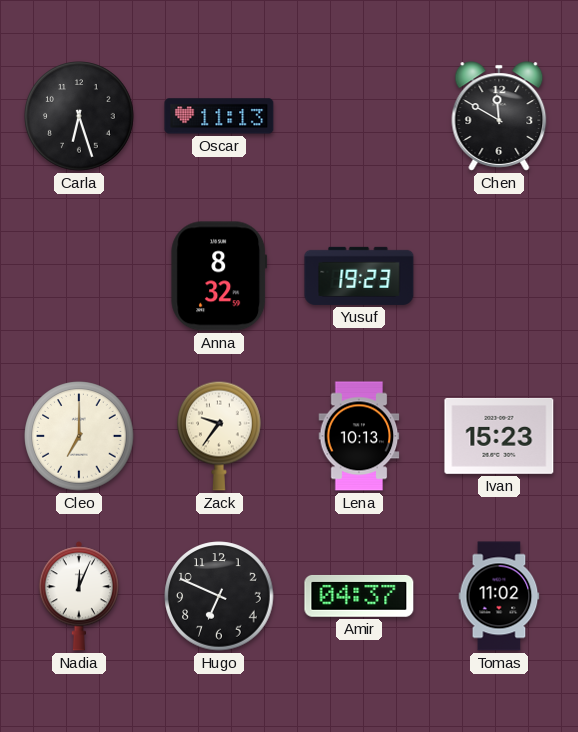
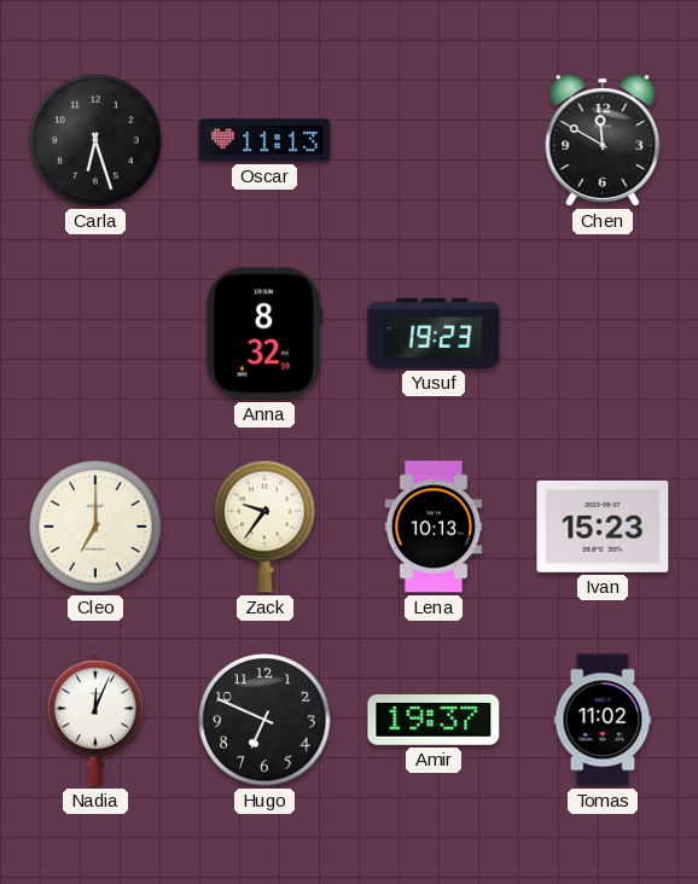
Amir: 04:37 -> 19:37 (434, 720)
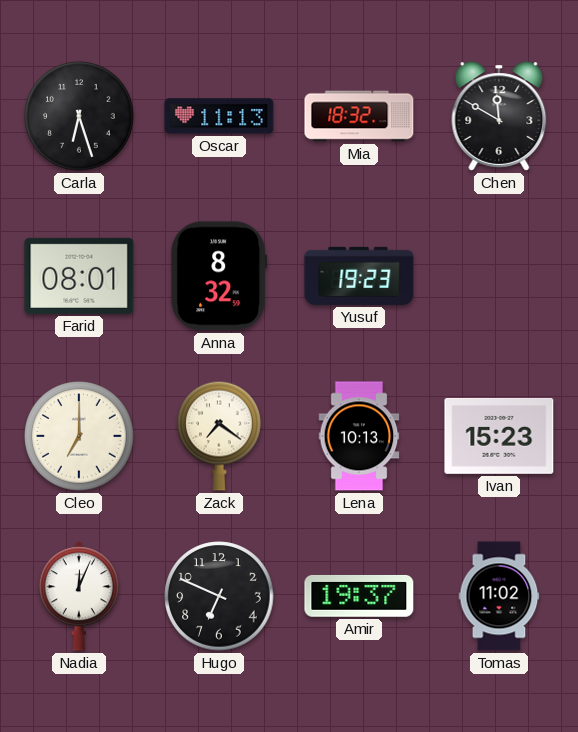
Mia: none -> 18:32 (359, 116)
Farid: none -> 08:01 (79, 276)
Zack: 9:36 -> 7:21 (220, 436)
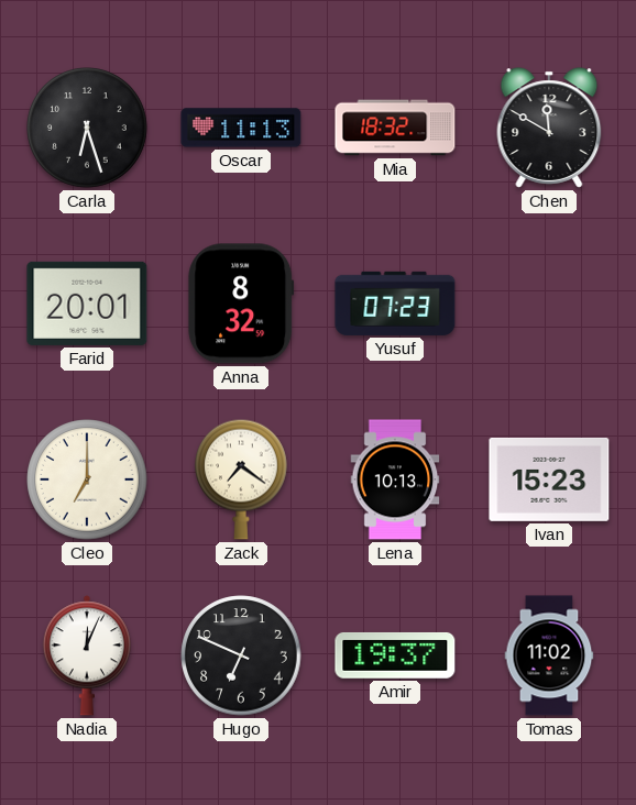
Farid: 08:01 -> 20:01 (87, 304)
Yusuf: 19:23 -> 07:23 (395, 304)
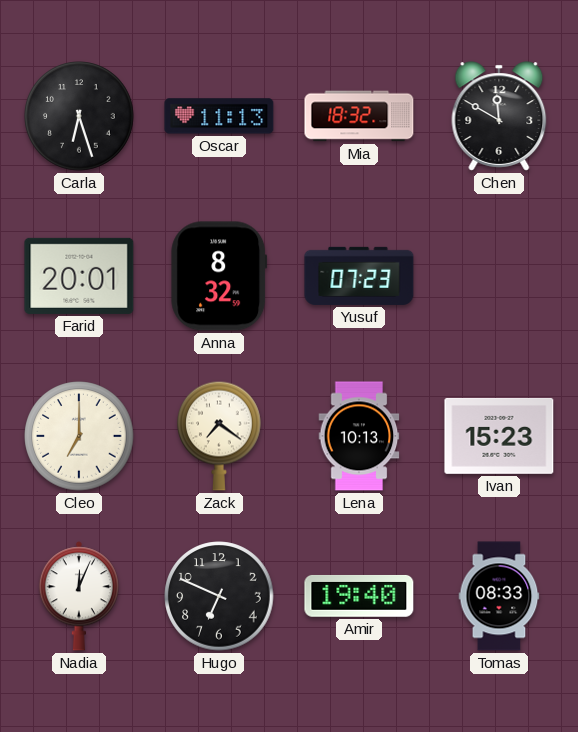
Amir: 19:37 -> 19:40 (359, 596)
Tomas: 11:02 -> 08:33 (499, 596)
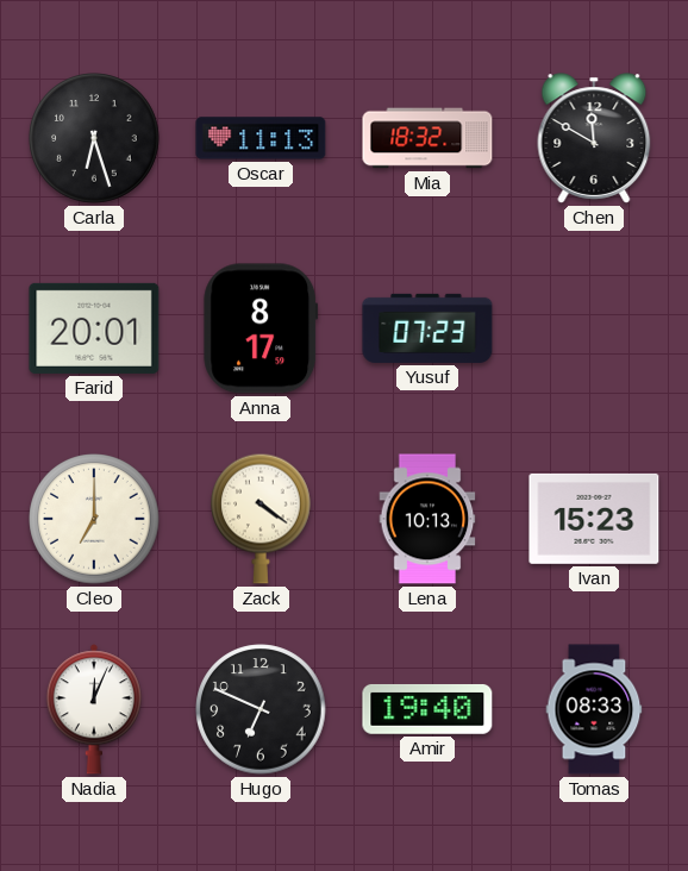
Anna: 8:32 -> 8:17 (261, 328)
Zack: 7:21 -> 4:21 (262, 519)
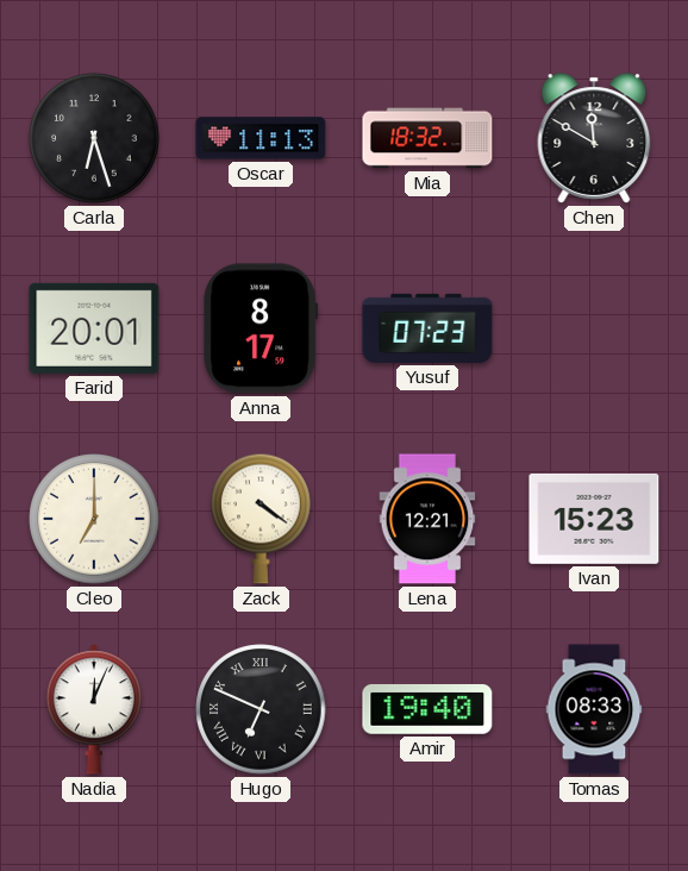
Lena: 10:13 -> 12:21 (427, 519)
Hugo numerals: Arabic -> Roman (261, 709)
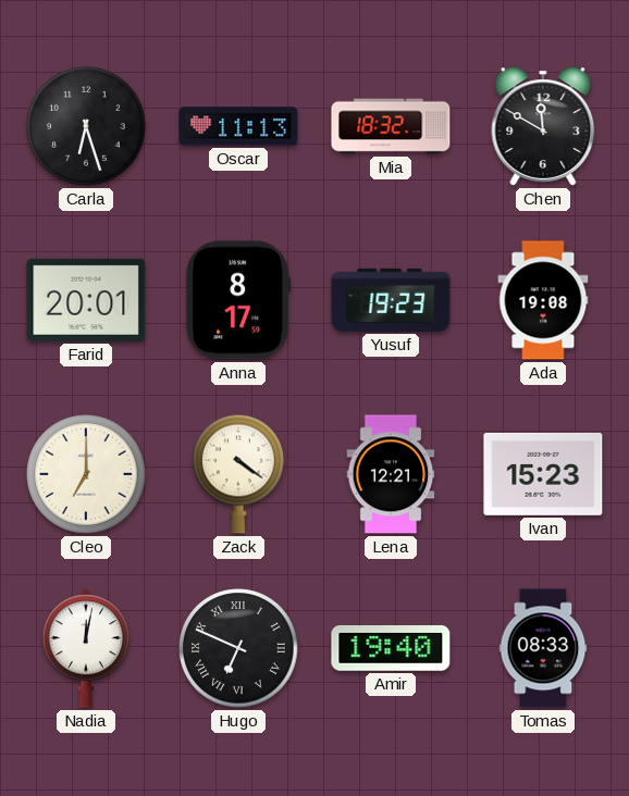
Yusuf: 07:23 -> 19:23 (391, 300)
Ada: none -> 19:08 (543, 300)
Nadia: 12:04 -> 12:02 (86, 648)
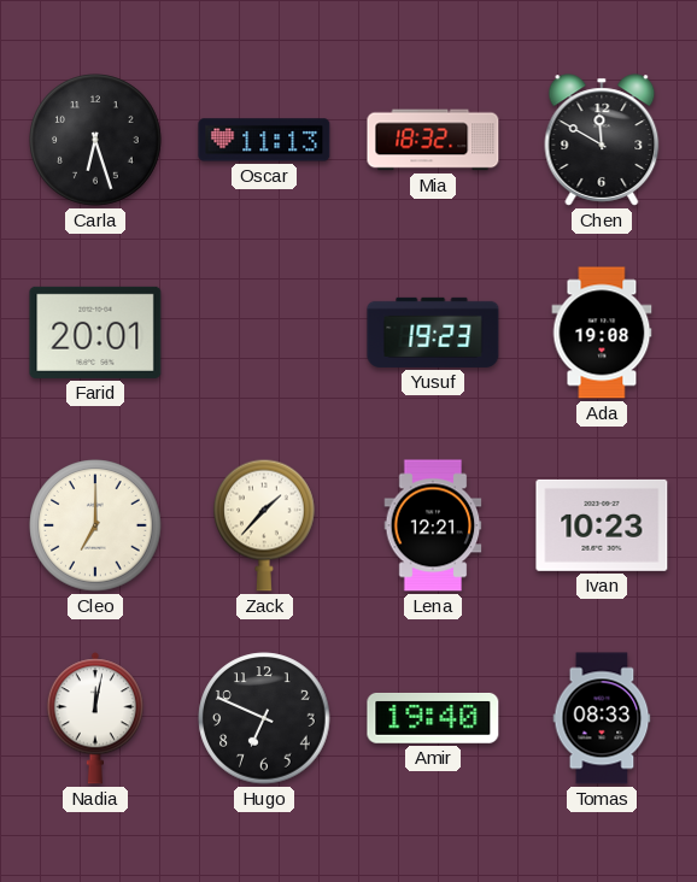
Anna: 8:17 -> none (238, 300)
Zack: 4:21 -> 1:37 (265, 525)
Ivan: 15:23 -> 10:23 (602, 525)
Hugo numerals: Roman -> Arabic (264, 718)
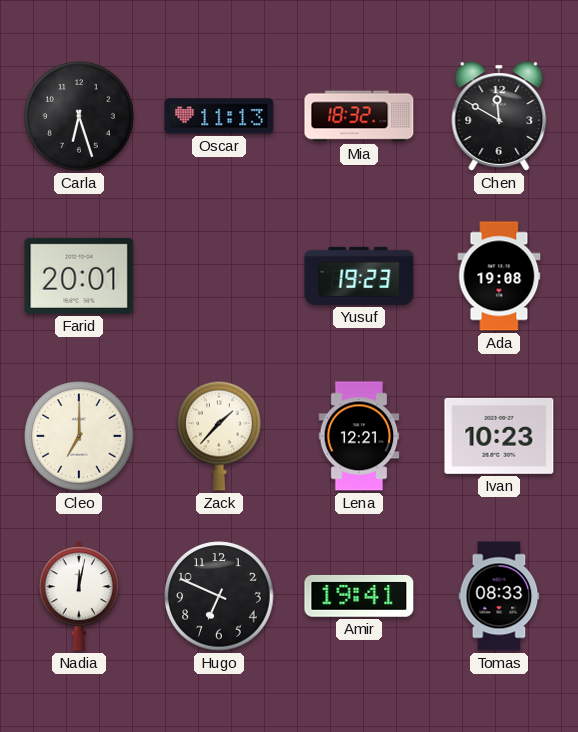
Amir: 19:40 -> 19:41 (359, 596)
